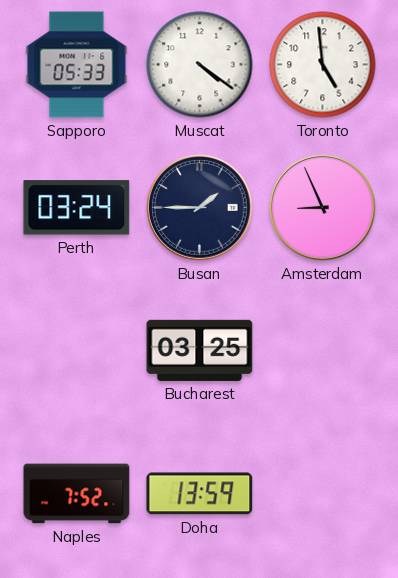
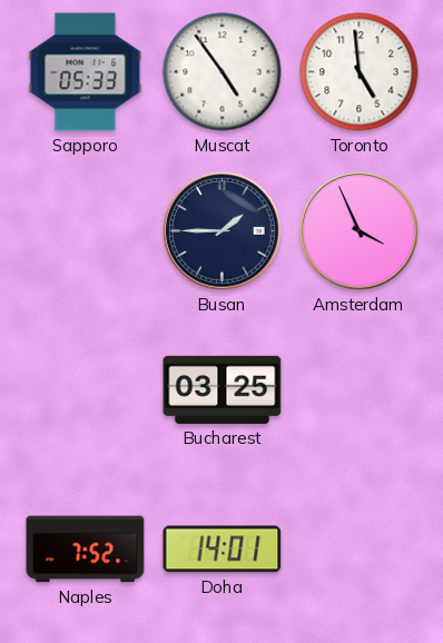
Muscat: 4:21 -> 4:54 (223, 72)
Perth: 03:24 -> none (77, 208)
Amsterdam: 8:56 -> 3:56 (360, 231)
Doha: 13:59 -> 14:01 (223, 550)
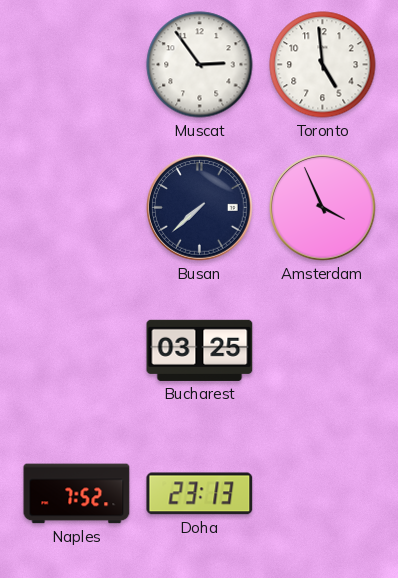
Sapporo: 05:33 -> none (86, 72)
Muscat: 4:54 -> 2:54 (200, 65)
Busan: 1:45 -> 7:38 (200, 208)
Doha: 14:01 -> 23:13 (200, 494)
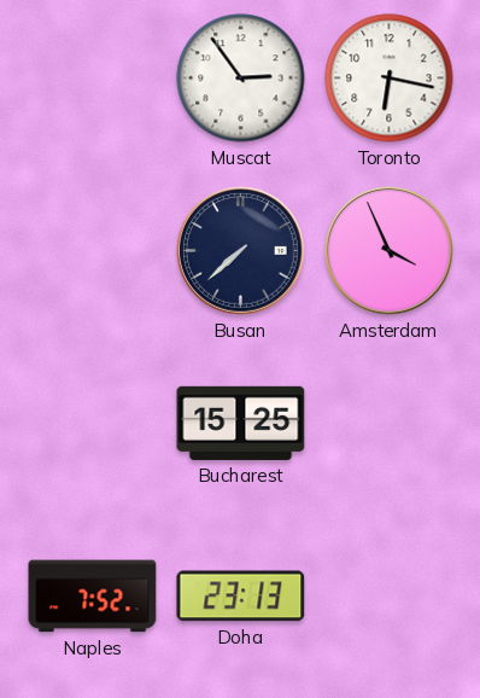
Toronto: 4:59 -> 6:17 (390, 78)
Bucharest: 03:25 -> 15:25 (241, 423)
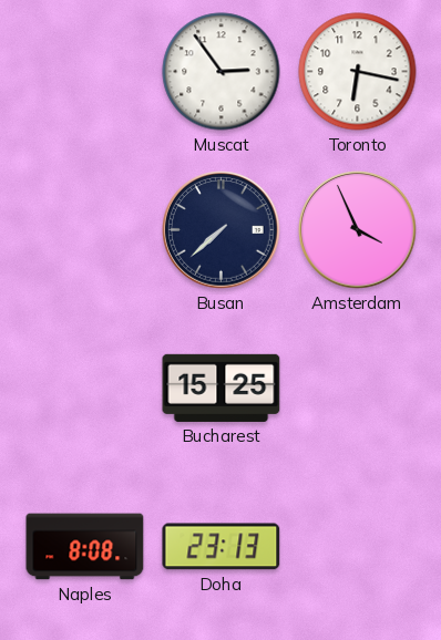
Naples: 7:52 -> 8:08 (85, 547)
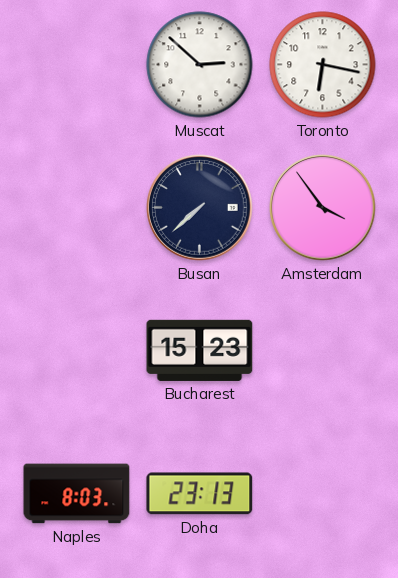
Muscat: 2:54 -> 2:52 (200, 65)
Amsterdam: 3:56 -> 3:54 (323, 208)
Bucharest: 15:25 -> 15:23 (200, 350)
Naples: 8:08 -> 8:03 (77, 494)
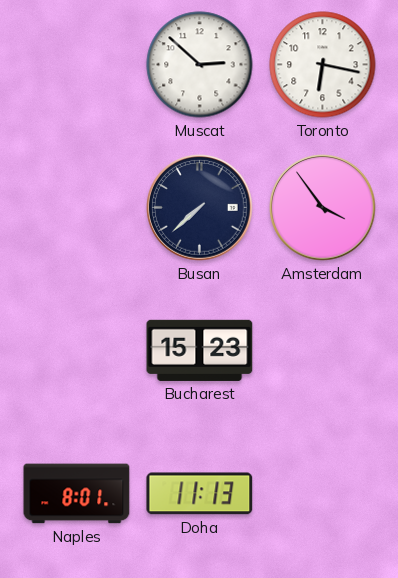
Naples: 8:03 -> 8:01 (77, 494)
Doha: 23:13 -> 11:13 (200, 494)
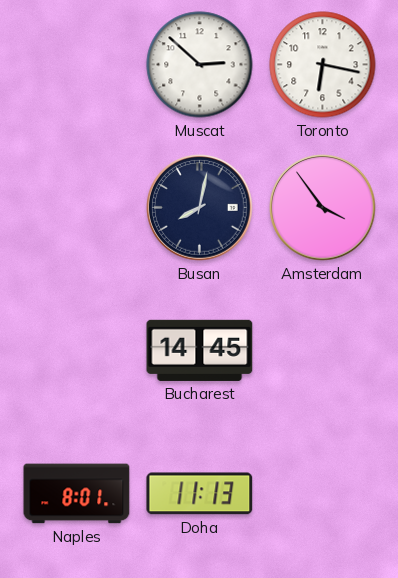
Busan: 7:38 -> 8:02 (200, 208)
Bucharest: 15:23 -> 14:45 (200, 350)
